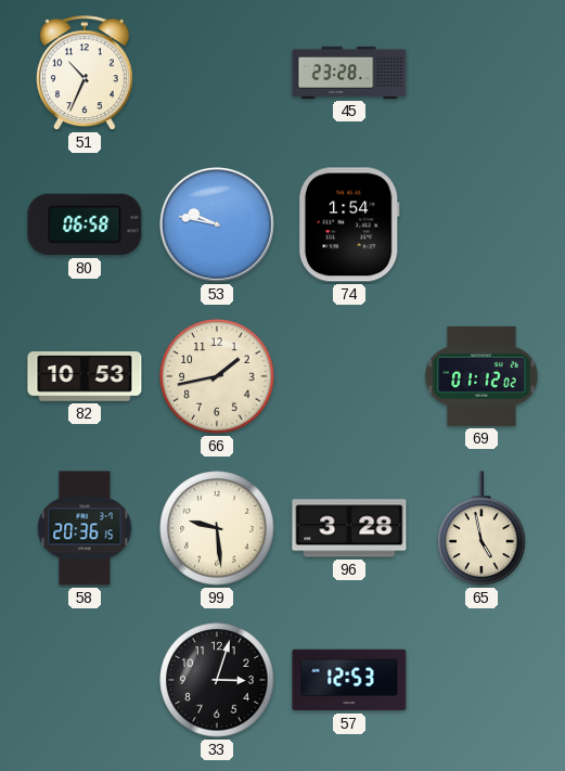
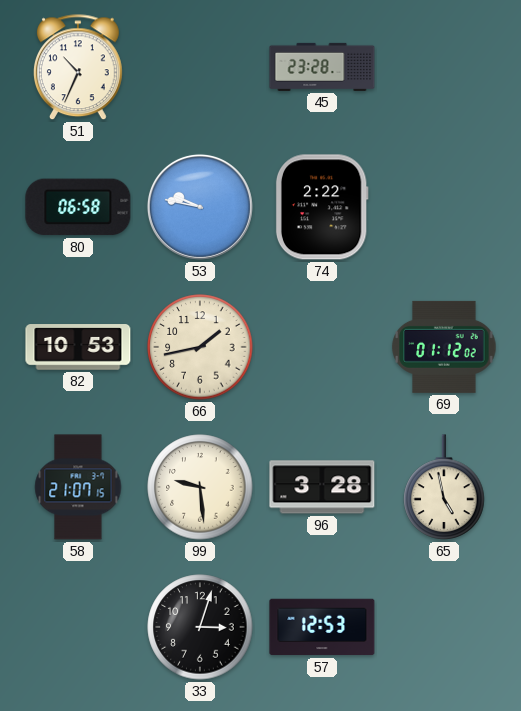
74: 1:54 -> 2:22 (322, 207)
58: 20:36 -> 21:07 (78, 487)
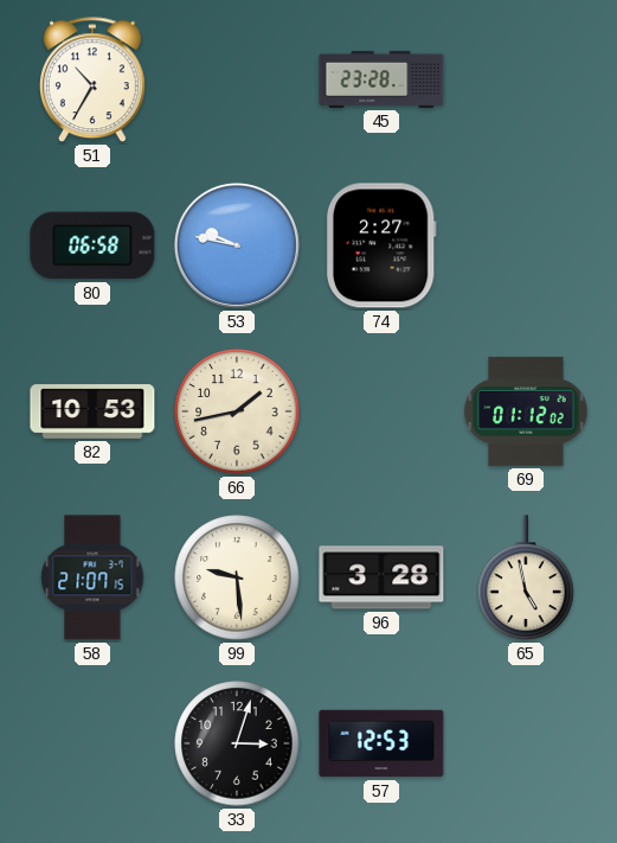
51: 10:34 -> 10:35 (92, 81)
74: 2:22 -> 2:27 (381, 245)
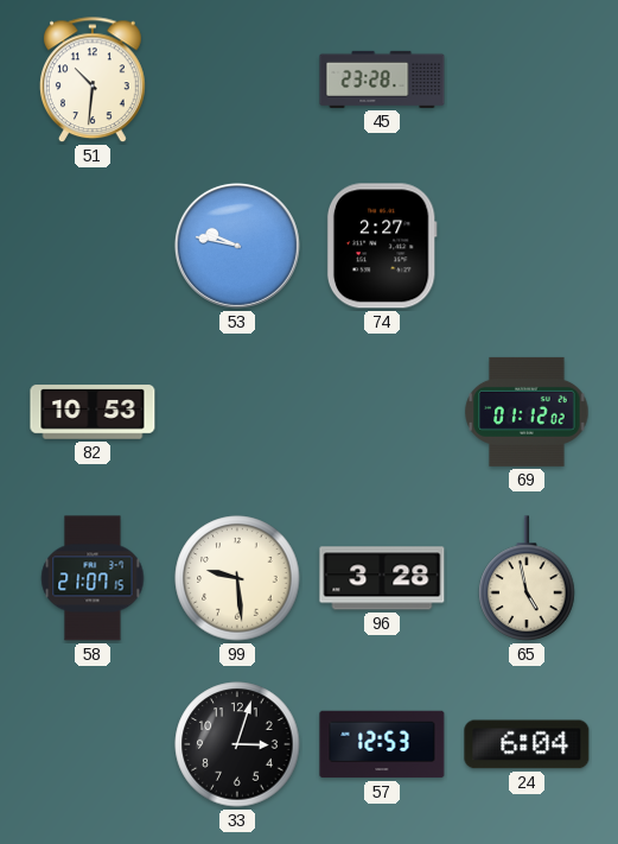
51: 10:35 -> 10:31 (93, 81)
80: 06:58 -> none (92, 245)
66: 1:43 -> none (237, 411)
24: none -> 6:04 (527, 744)
